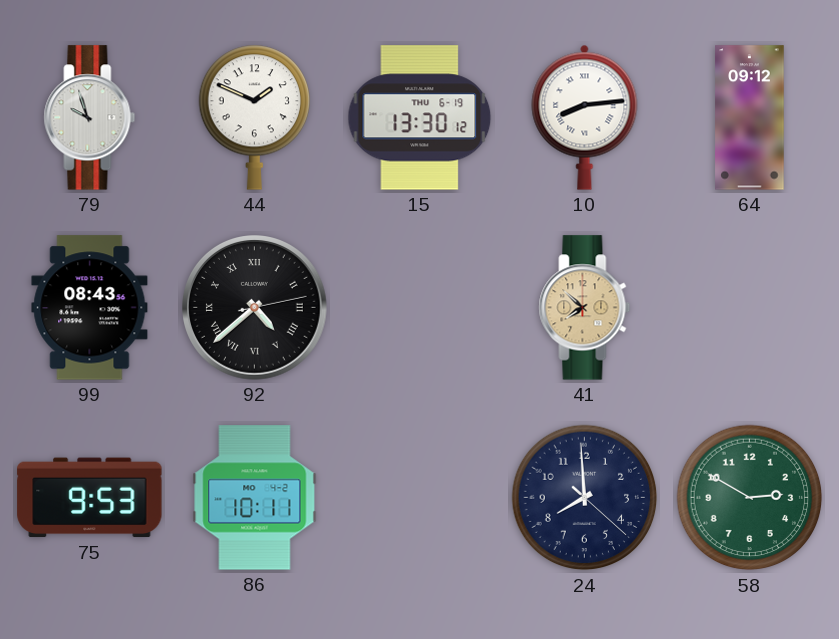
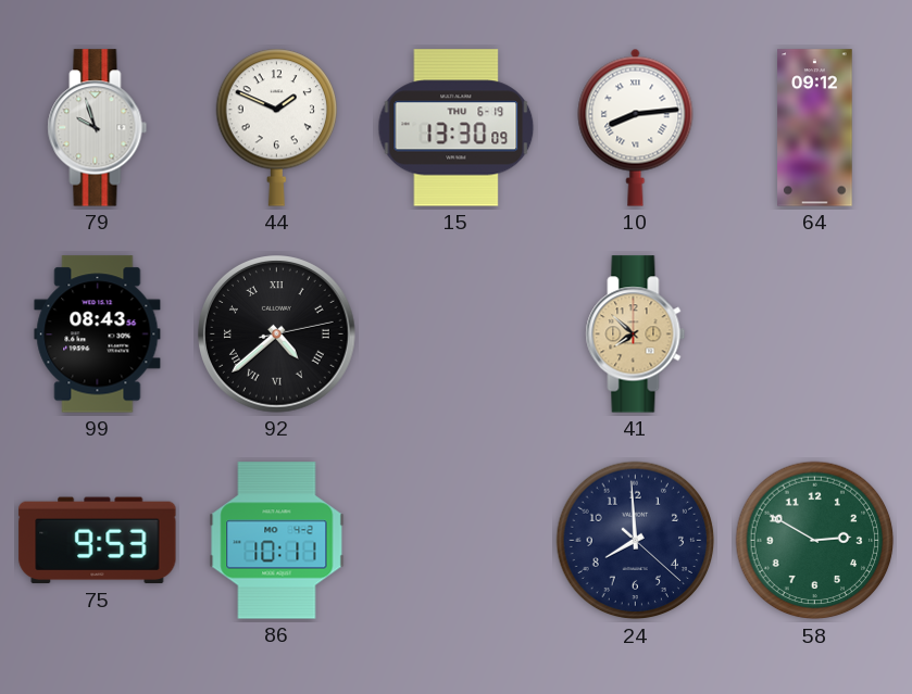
15: 13:30:12 -> 13:30:09 (457, 128)
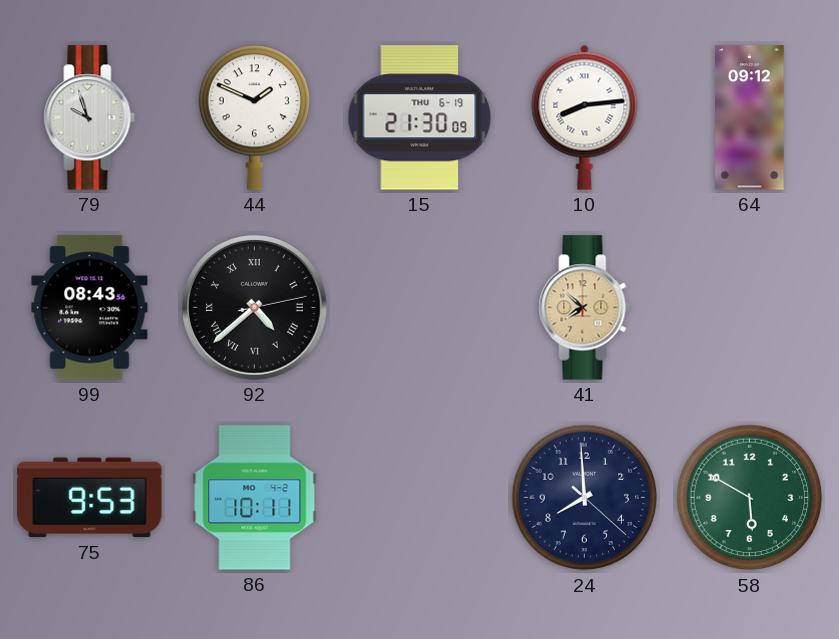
15: 13:30 -> 21:30 (420, 118)
58: 2:50 -> 5:50 (750, 498)
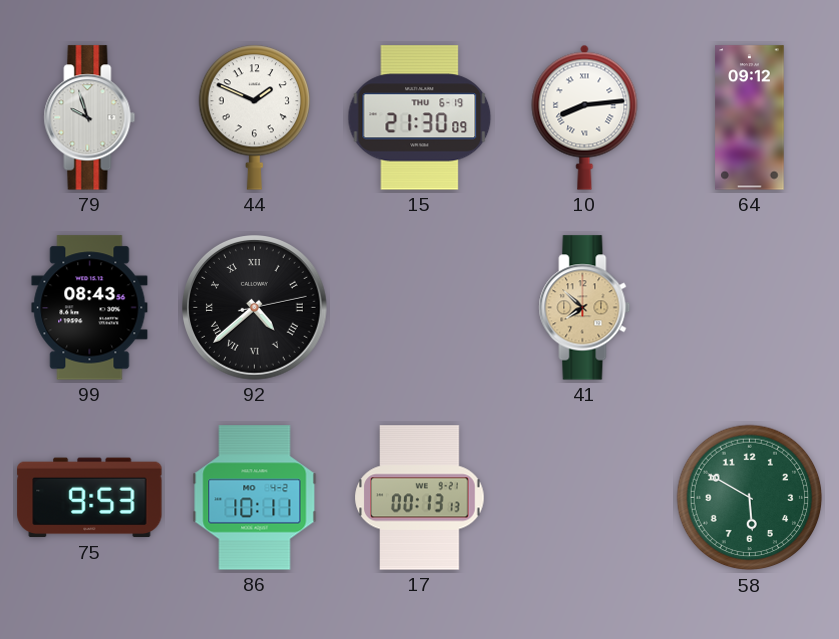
17: none -> 00:13 (420, 498)
24: 7:59 -> none (585, 498)
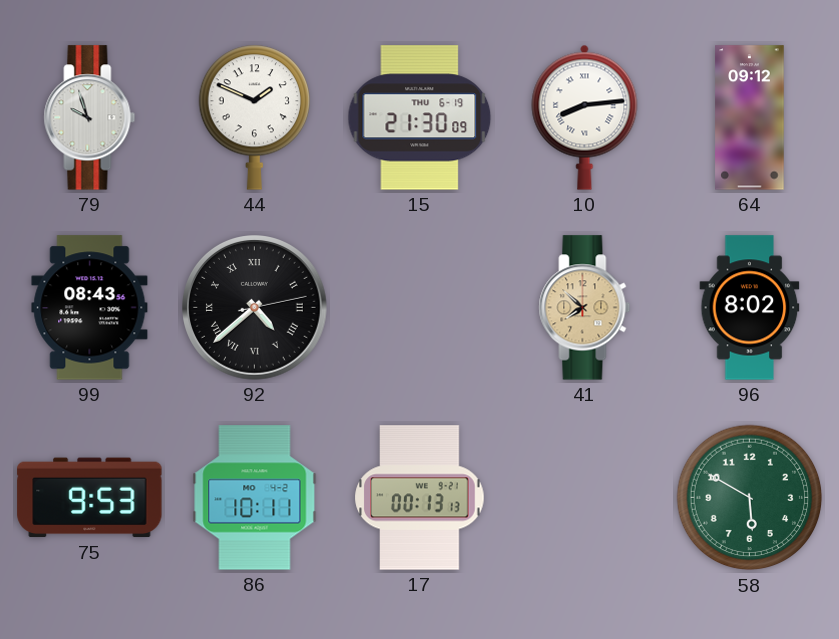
96: none -> 8:02 (750, 308)
